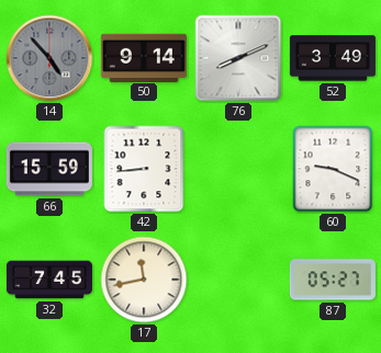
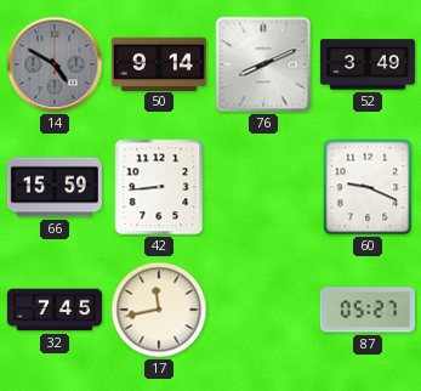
14: 4:53 -> 4:50 (55, 64)
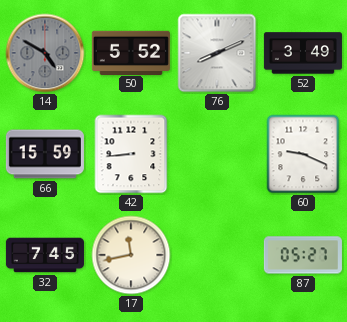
50: 9:14 -> 5:52 (131, 52)
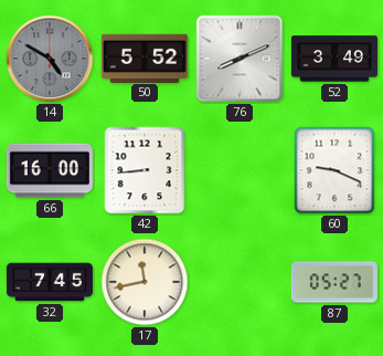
66: 15:59 -> 16:00 (50, 170)
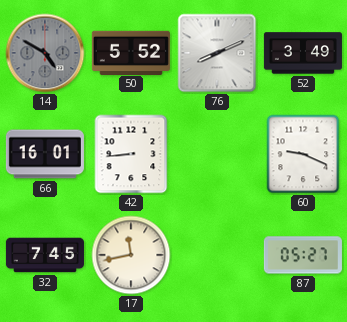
66: 16:00 -> 16:01 (45, 154)
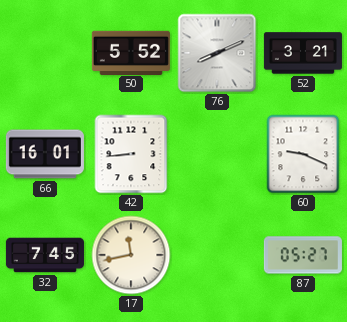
14: 4:50 -> none (45, 53)
52: 3:49 -> 3:21 (303, 53)
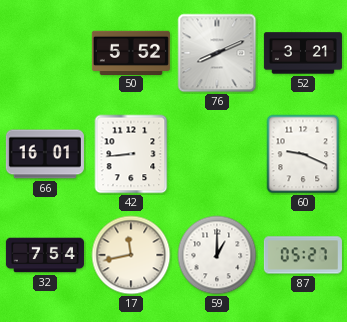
32: 7:45 -> 7:54 (45, 255)
59: none -> 1:00 (217, 255)
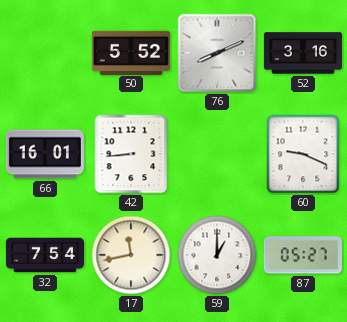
52: 3:21 -> 3:16 (303, 53)
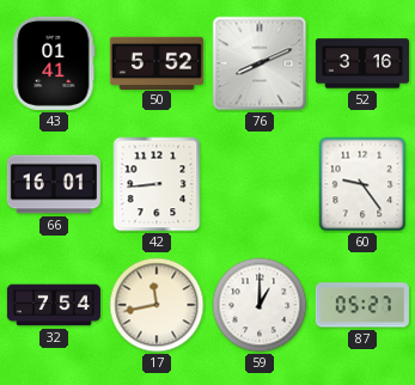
43: none -> 01:41 (54, 63)
60: 9:19 -> 9:24 (362, 184)
